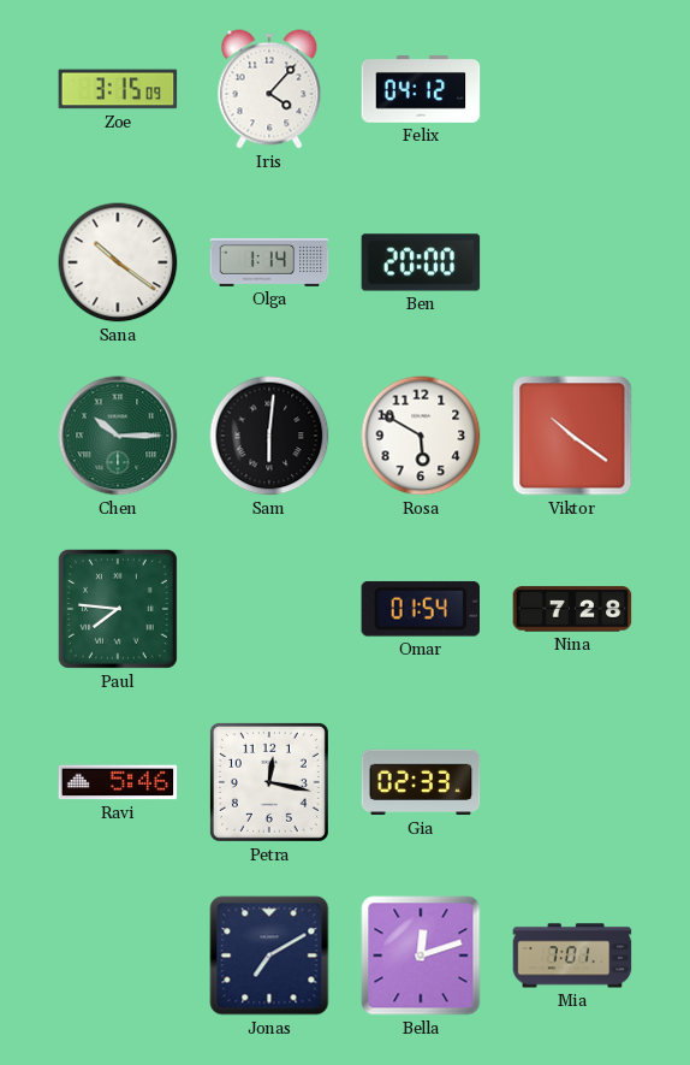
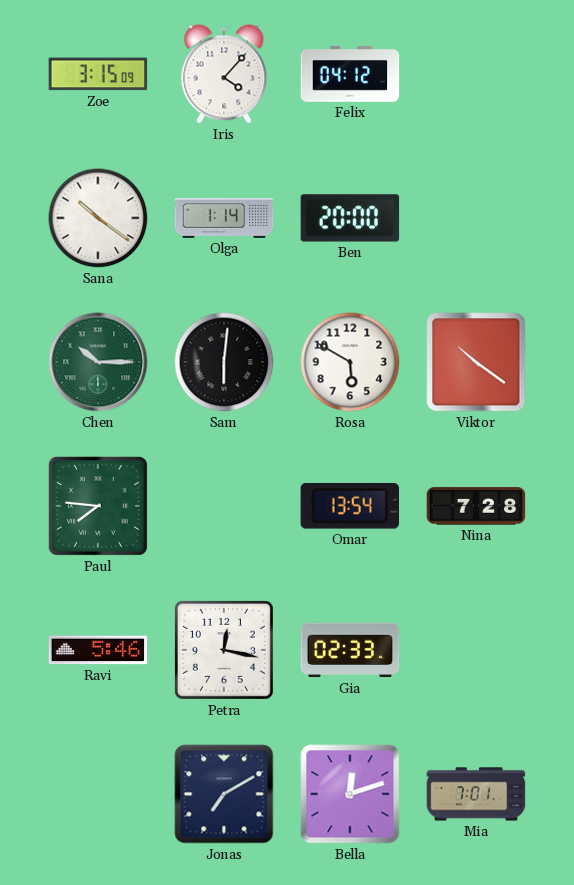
Omar: 01:54 -> 13:54 (349, 506)
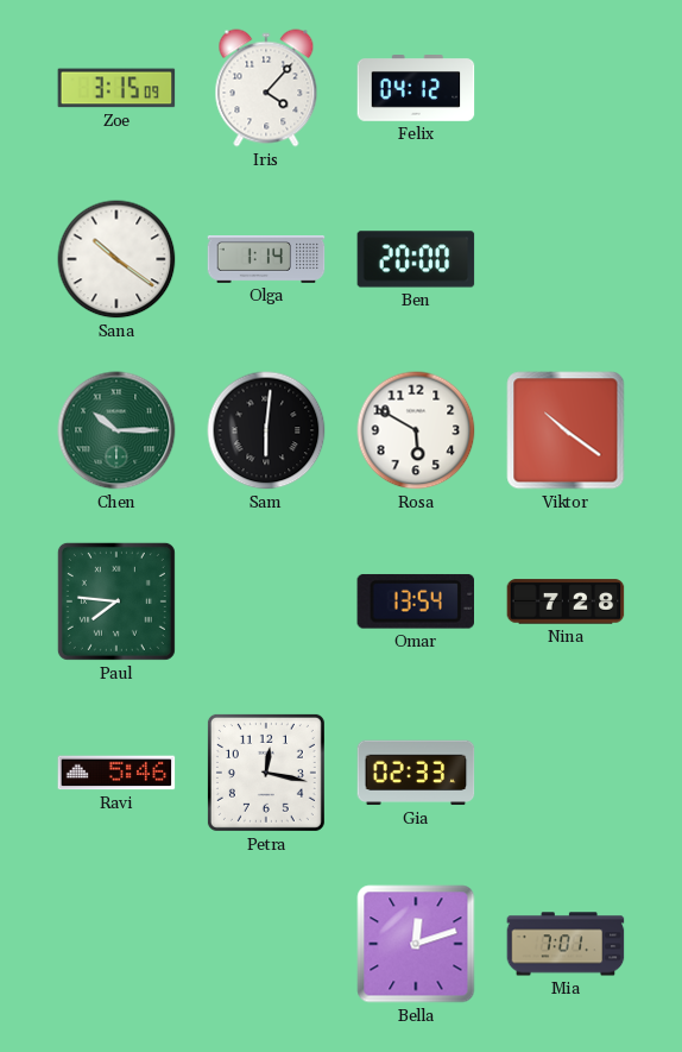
Jonas: 7:10 -> none (224, 794)
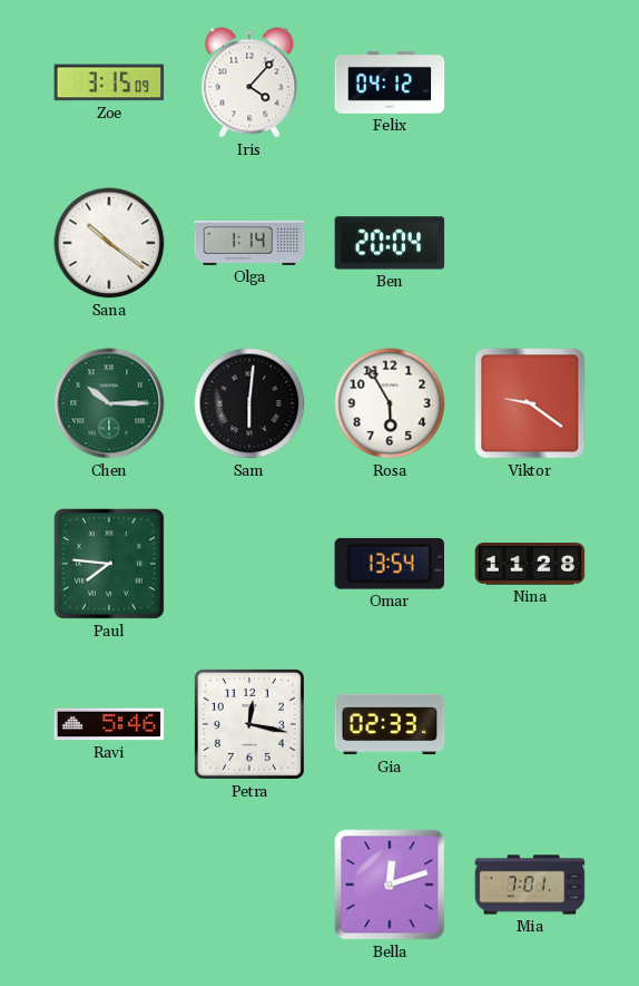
Ben: 20:00 -> 20:04 (390, 243)
Rosa: 5:50 -> 5:55 (390, 403)
Viktor: 10:21 -> 9:21 (530, 403)
Nina: 7:28 -> 11:28 (530, 564)
